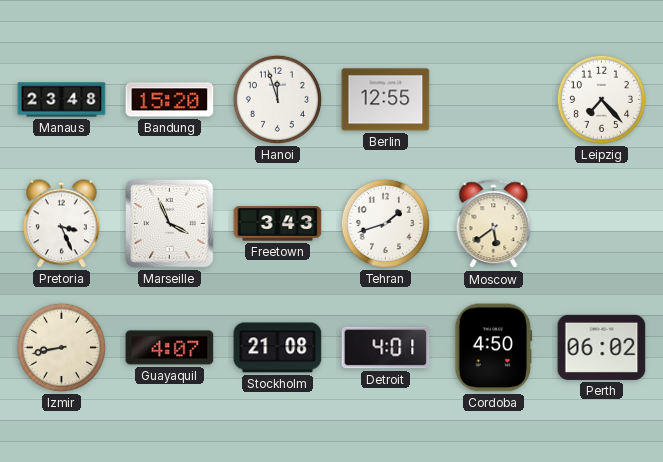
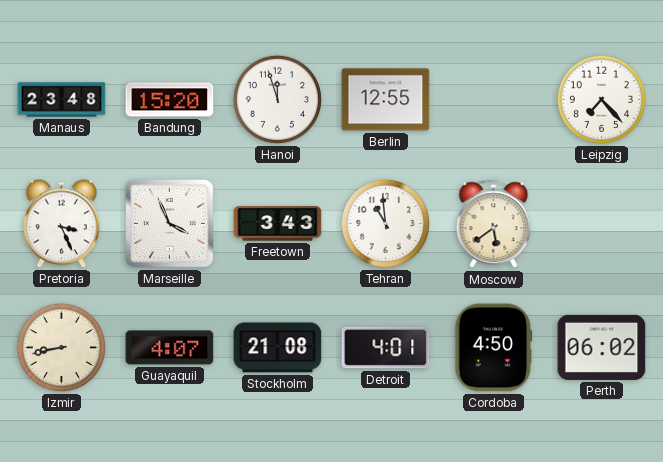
Tehran: 1:42 -> 10:59 (385, 223)
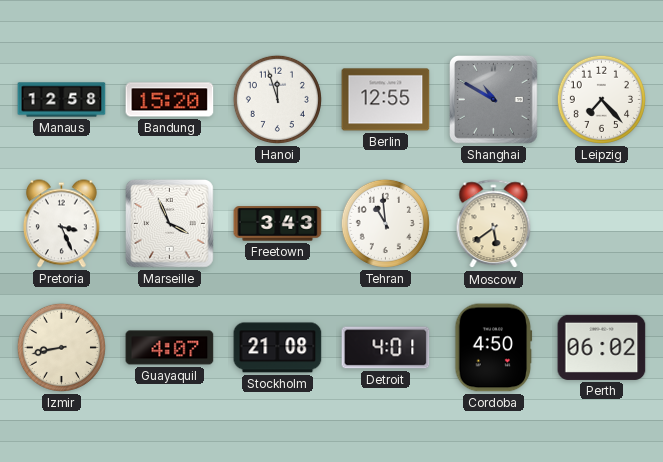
Manaus: 23:48 -> 12:58 (62, 100)
Shanghai: none -> 10:50 (494, 100)
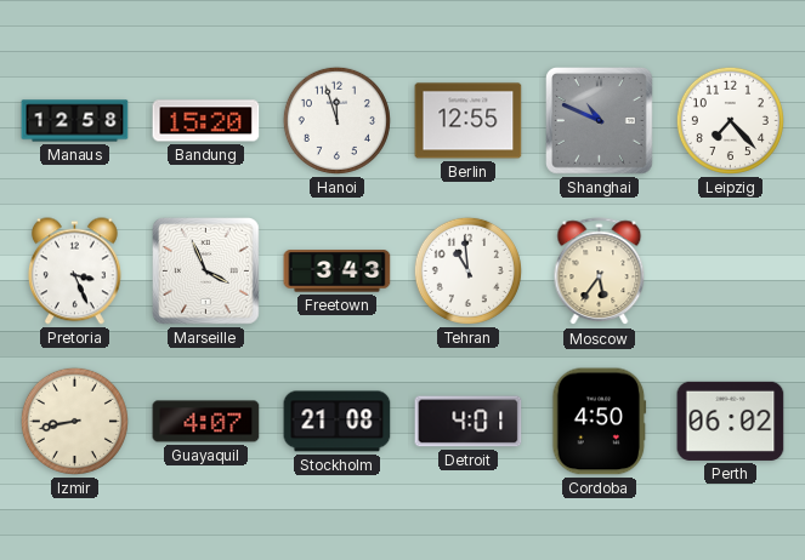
Shanghai: 10:50 -> 10:49 (600, 121)
Moscow: 5:39 -> 5:36 (600, 272)
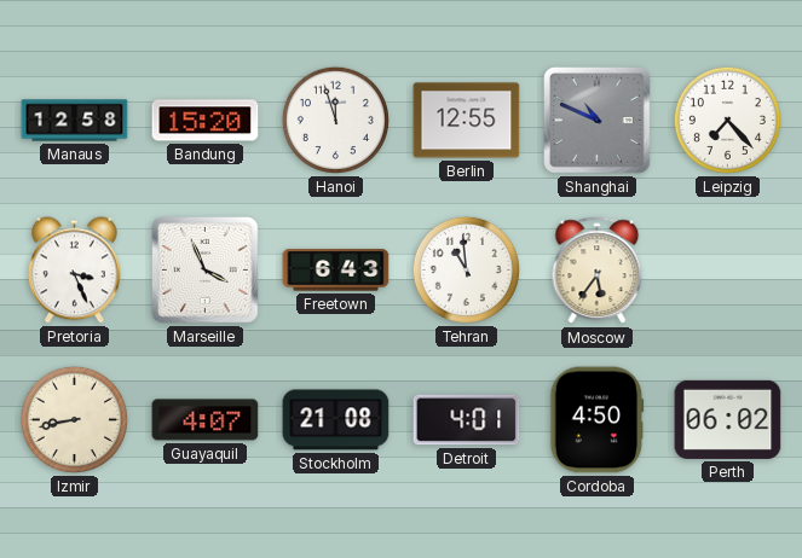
Freetown: 3:43 -> 6:43 (336, 271)
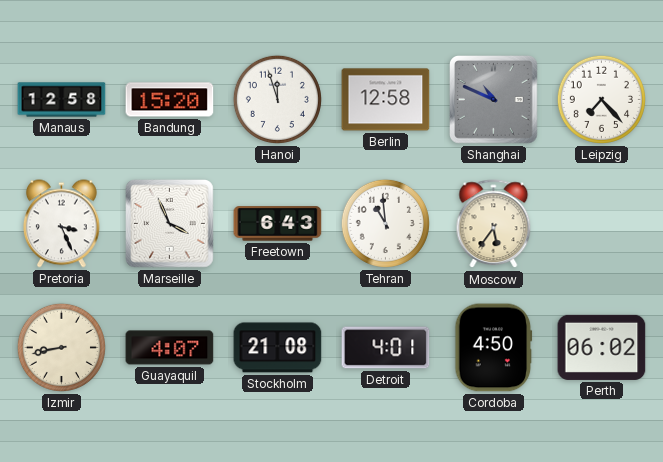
Berlin: 12:55 -> 12:58 (386, 100)
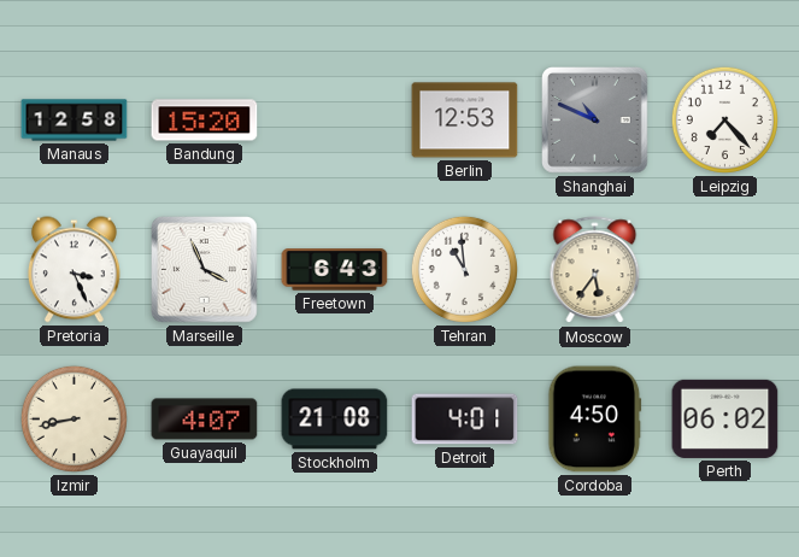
Hanoi: 11:57 -> none (277, 99)
Berlin: 12:58 -> 12:53 (465, 121)
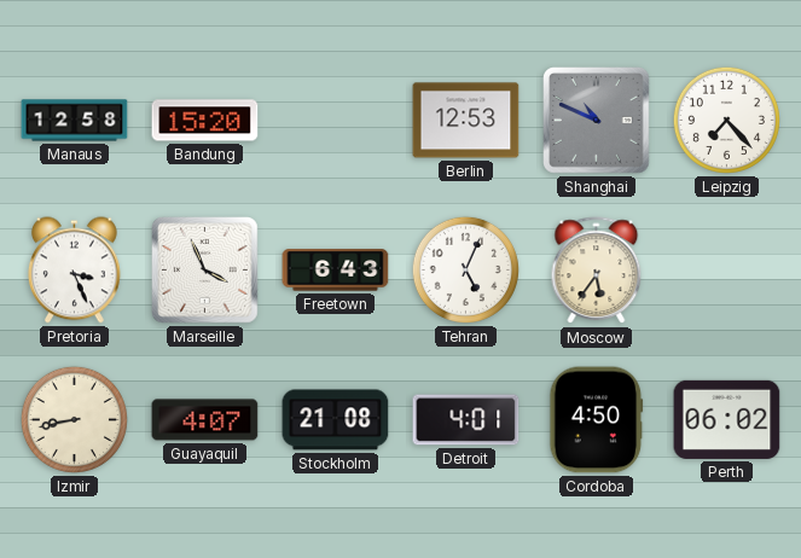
Tehran: 10:59 -> 5:04 (465, 269)
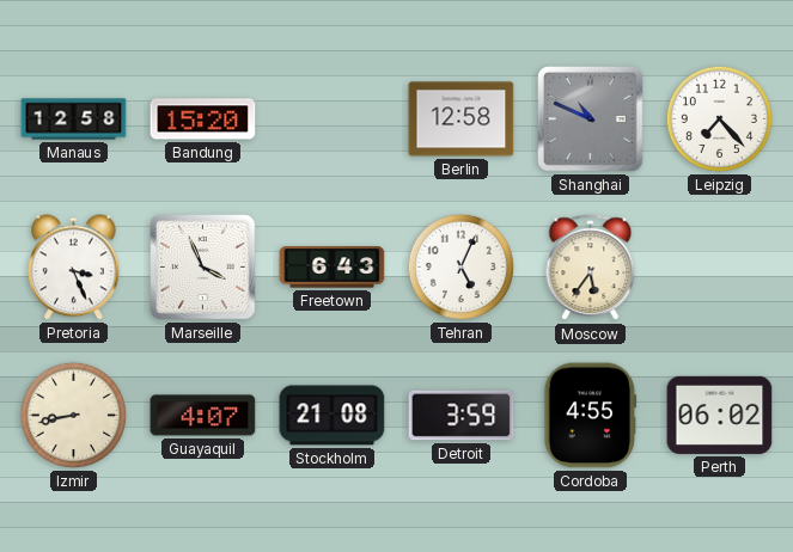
Berlin: 12:53 -> 12:58 (462, 119)
Detroit: 4:01 -> 3:59 (462, 416)
Cordoba: 4:50 -> 4:55 (591, 416)
